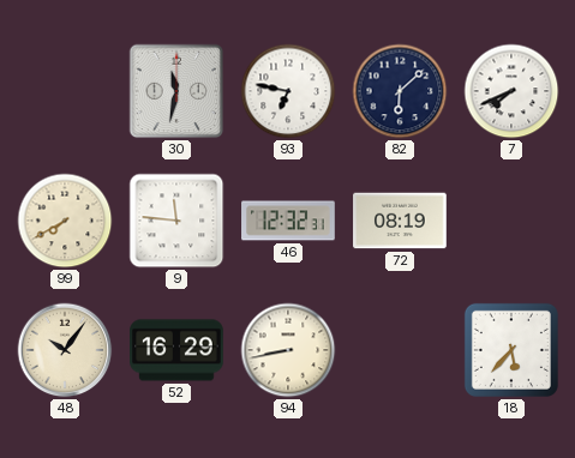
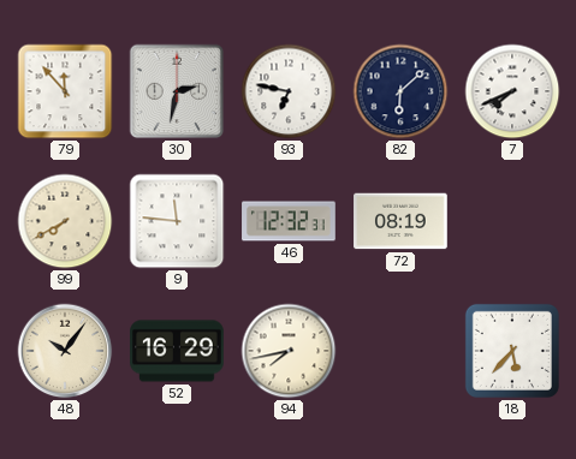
79: none -> 11:53 (65, 91)
30: 11:32 -> 2:32 (177, 91)
94: 8:43 -> 7:43 (289, 351)
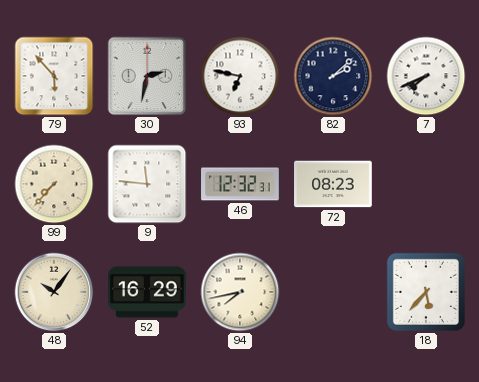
79: 11:53 -> 5:53 (54, 76)
82: 6:08 -> 2:08 (333, 76)
99: 7:40 -> 7:37 (54, 184)
72: 08:19 -> 08:23 (333, 184)
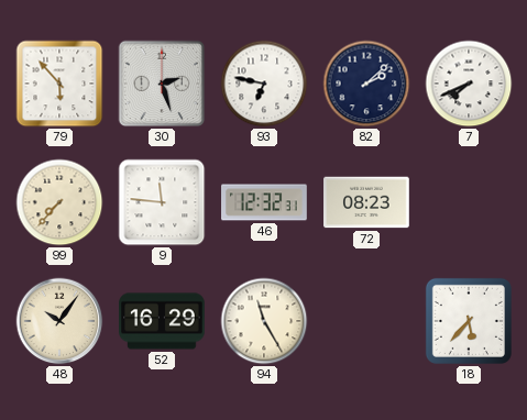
30: 2:32 -> 2:27 (162, 84)
94: 7:43 -> 11:25 (264, 321)
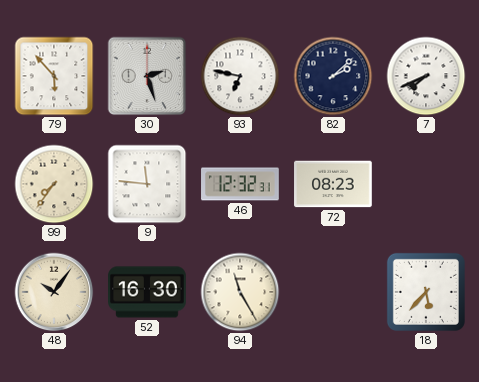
99: 7:37 -> 7:36 (54, 184)
52: 16:29 -> 16:30 (147, 292)
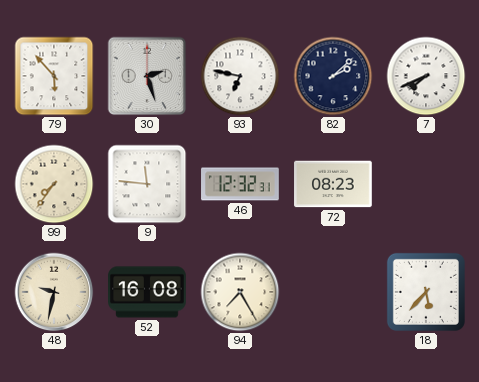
48: 10:06 -> 9:32 (54, 292)
52: 16:30 -> 16:08 (147, 292)
94: 11:25 -> 7:25 (240, 292)
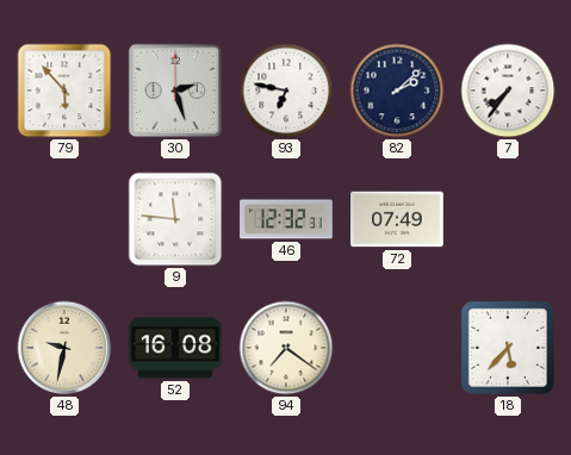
7: 7:41 -> 7:36 (508, 91)
99: 7:36 -> none (54, 184)
72: 08:23 -> 07:49 (397, 219)
94: 7:25 -> 7:21 (286, 348)
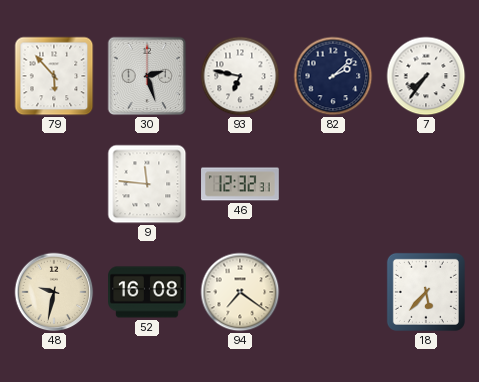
72: 07:49 -> none (397, 219)
